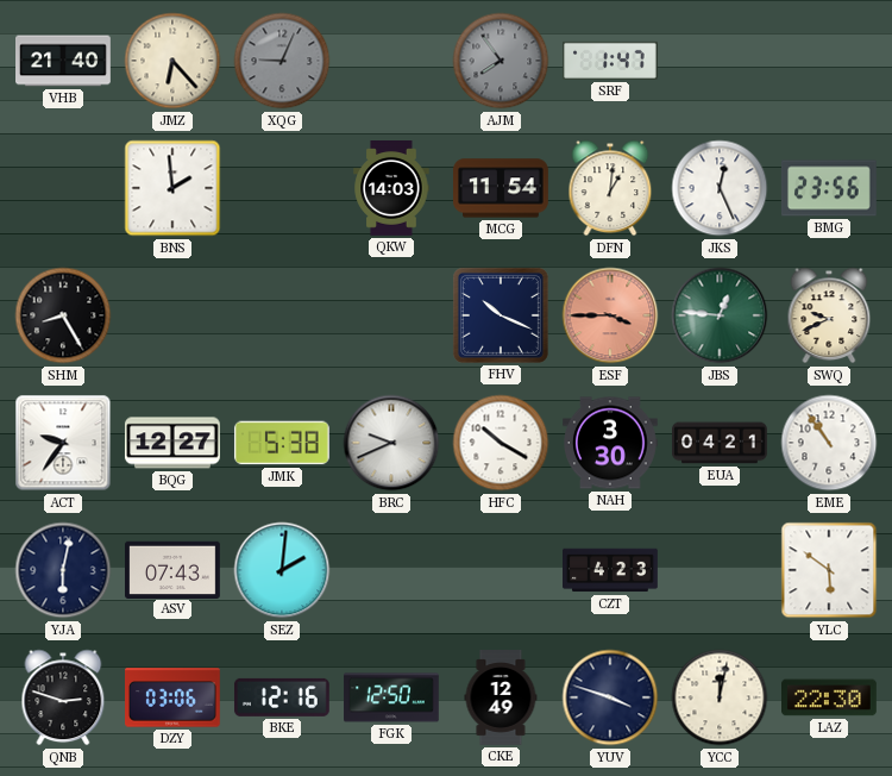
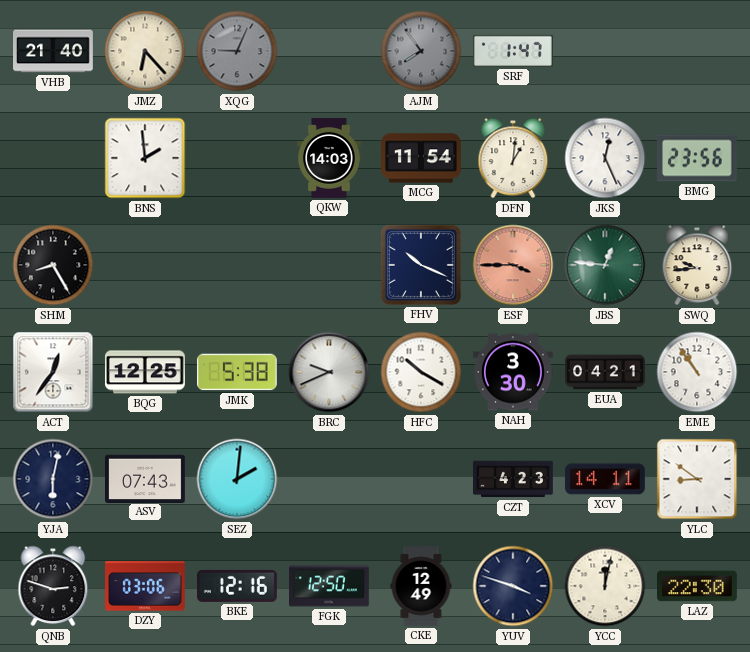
SWQ: 9:41 -> 9:44 (697, 265)
ACT: 9:36 -> 12:36 (53, 372)
BQG: 12:27 -> 12:25 (145, 372)
XCV: none -> 14:11 (606, 479)
YLC: 5:51 -> 8:51 (697, 479)
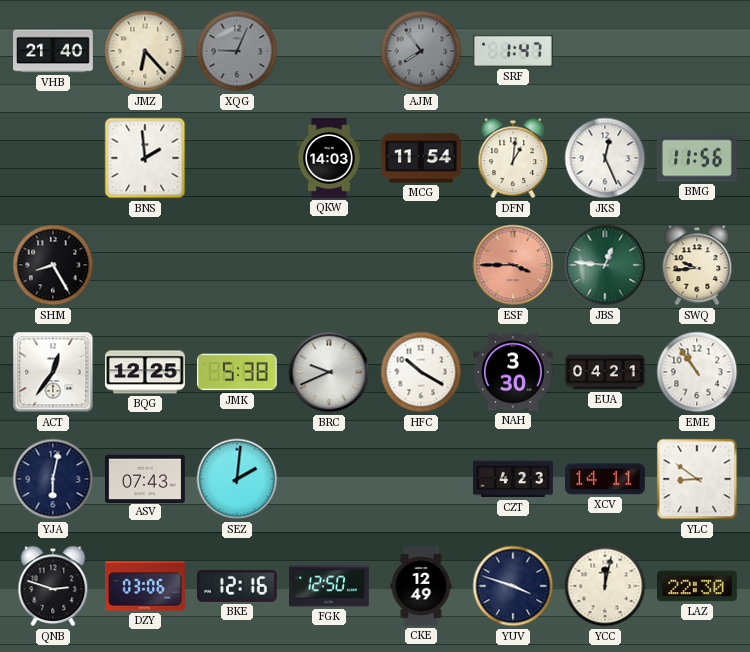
BMG: 23:56 -> 11:56 (698, 158)
FHV: 10:19 -> none (421, 265)
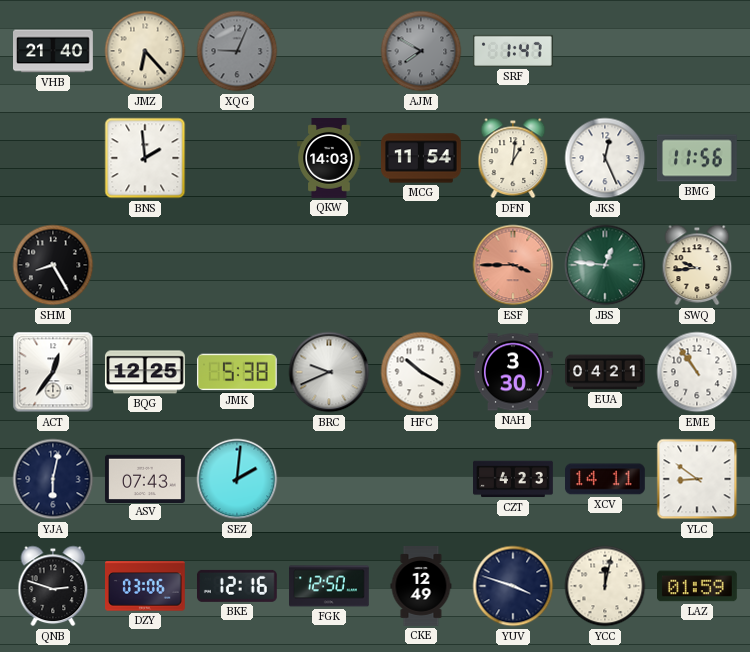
AJM: 7:54 -> 7:50 (421, 51)
LAZ: 22:30 -> 01:59 (698, 586)
